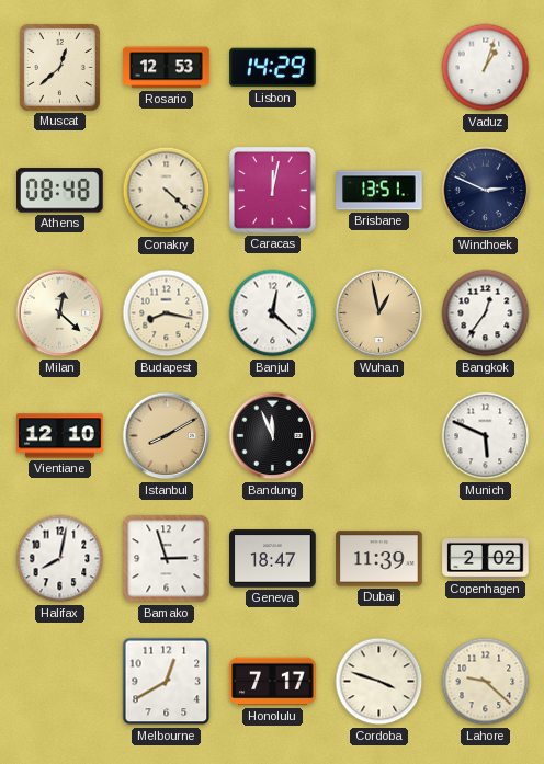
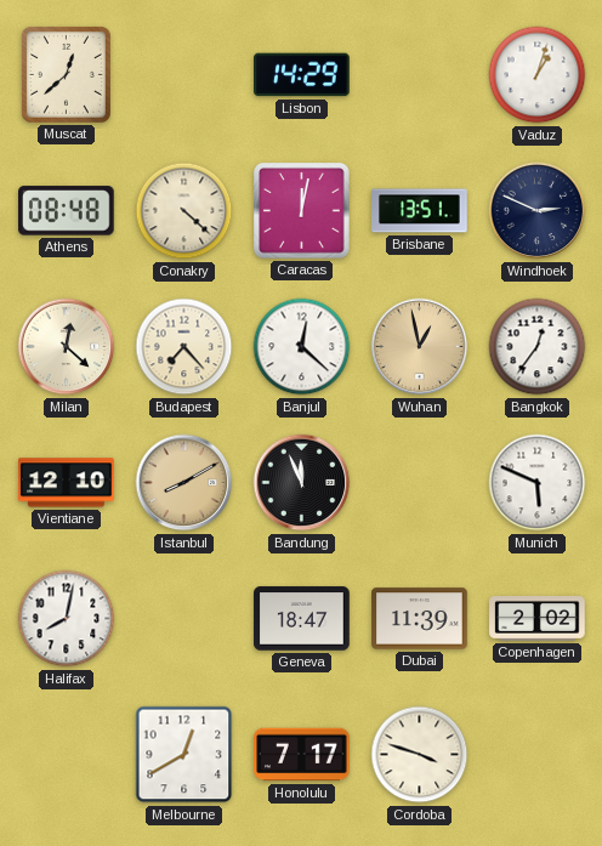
Rosario: 12:53 -> none (167, 68)
Budapest: 8:17 -> 7:23 (184, 347)
Bamako: 2:57 -> none (167, 559)
Lahore: 9:22 -> none (486, 682)
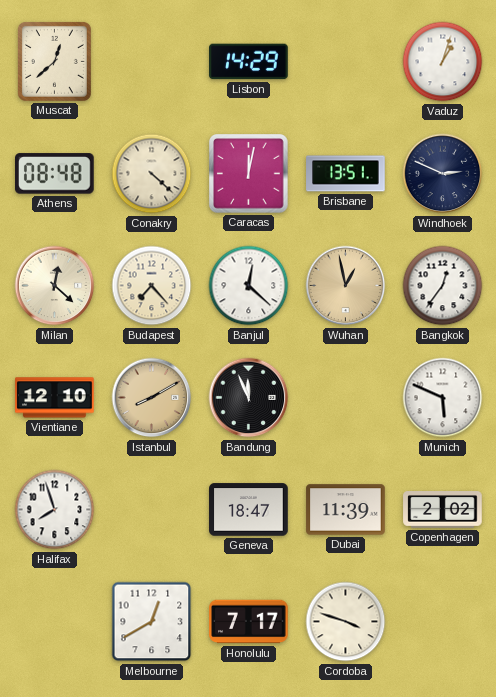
Halifax: 8:02 -> 7:57 (55, 510)
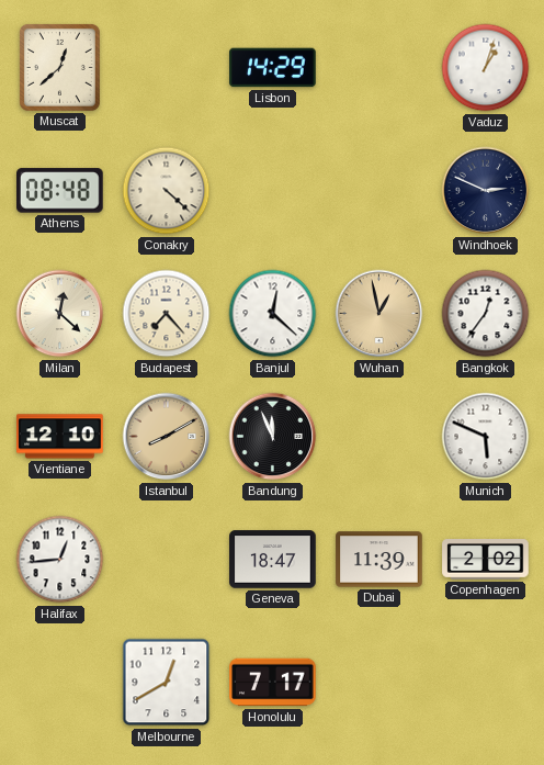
Caracas: 12:02 -> none (249, 174)
Brisbane: 13:51 -> none (346, 174)
Halifax: 7:57 -> 12:44 (60, 560)
Cordoba: 3:48 -> none (346, 622)
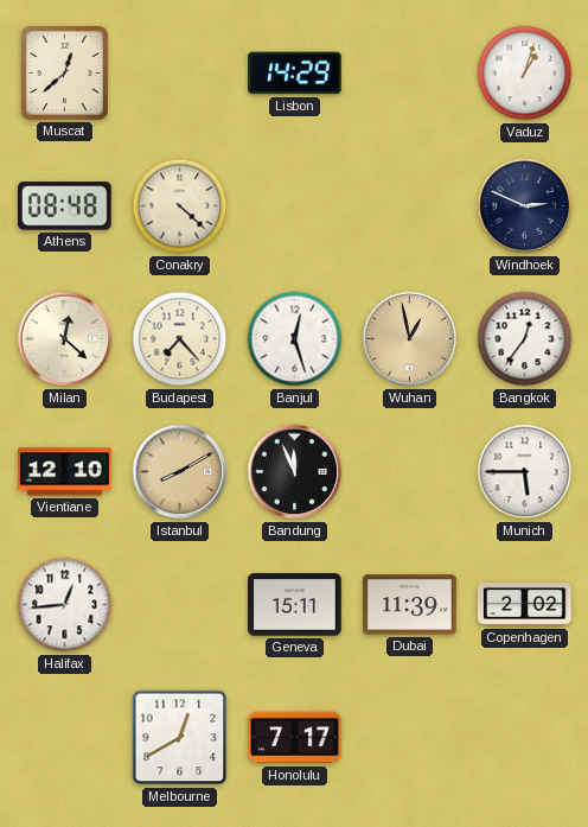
Banjul: 12:22 -> 12:27 (295, 339)
Munich: 5:49 -> 5:45 (525, 472)
Geneva: 18:47 -> 15:11 (295, 605)
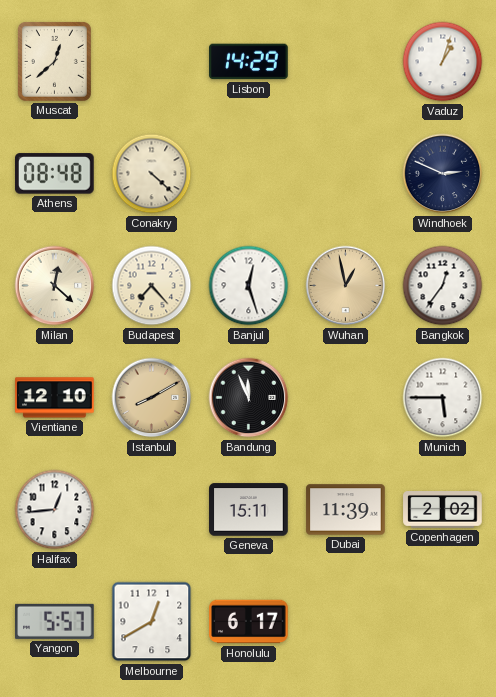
Yangon: none -> 5:57 (55, 621)
Honolulu: 7:17 -> 6:17 (249, 622)
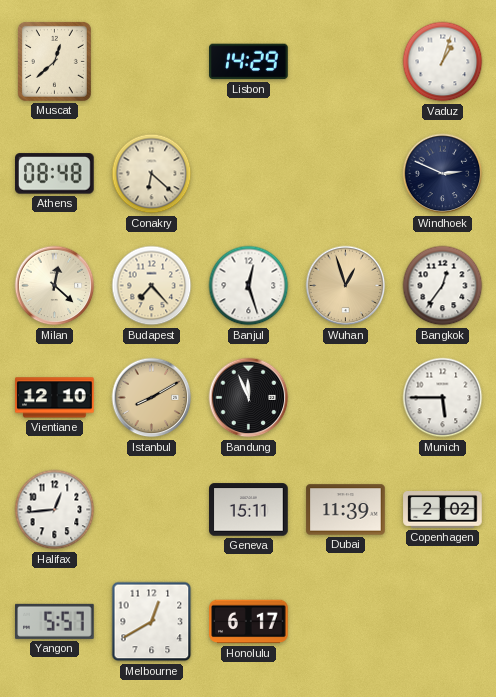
Conakry: 4:22 -> 6:22 (152, 174)
Wuhan: 12:58 -> 12:57 (346, 286)
